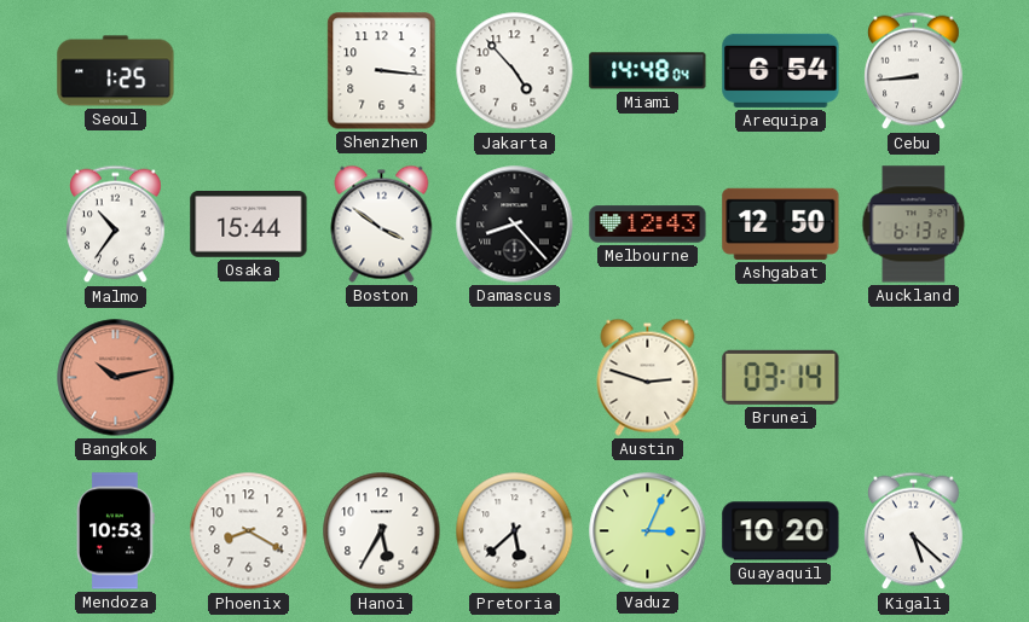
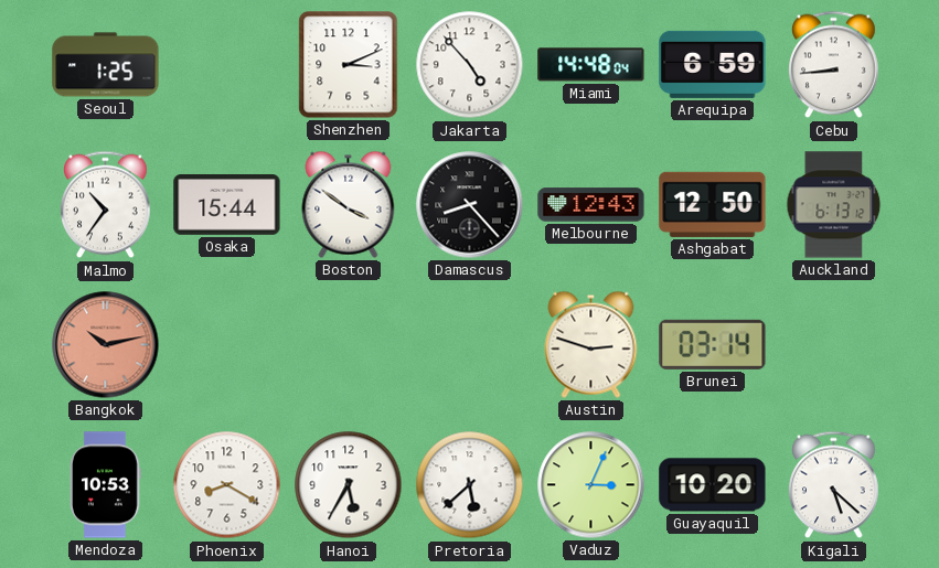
Shenzhen: 3:16 -> 3:11 (349, 65)
Arequipa: 6:54 -> 6:59 (713, 64)
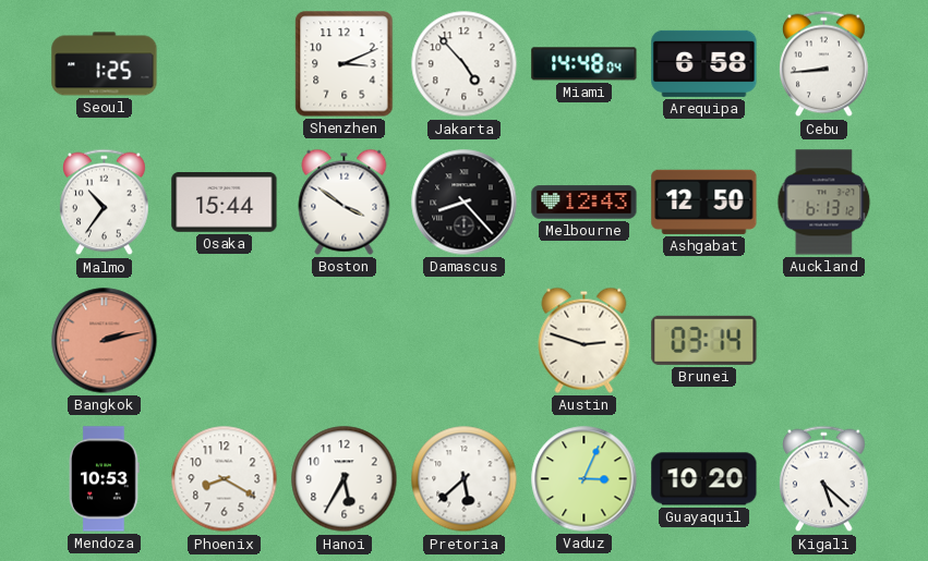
Arequipa: 6:59 -> 6:58 (704, 63)
Bangkok: 10:13 -> 2:13 (105, 341)
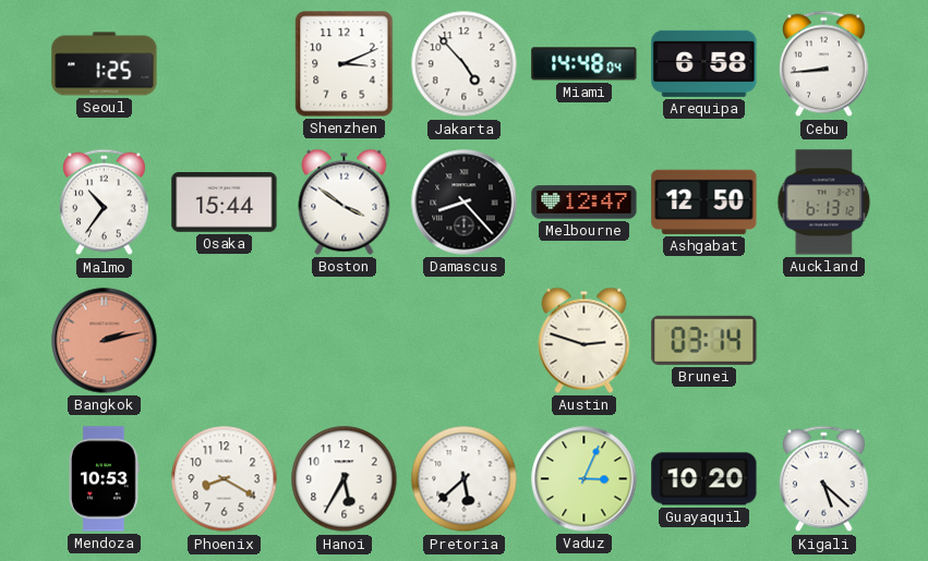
Melbourne: 12:43 -> 12:47 (584, 203)
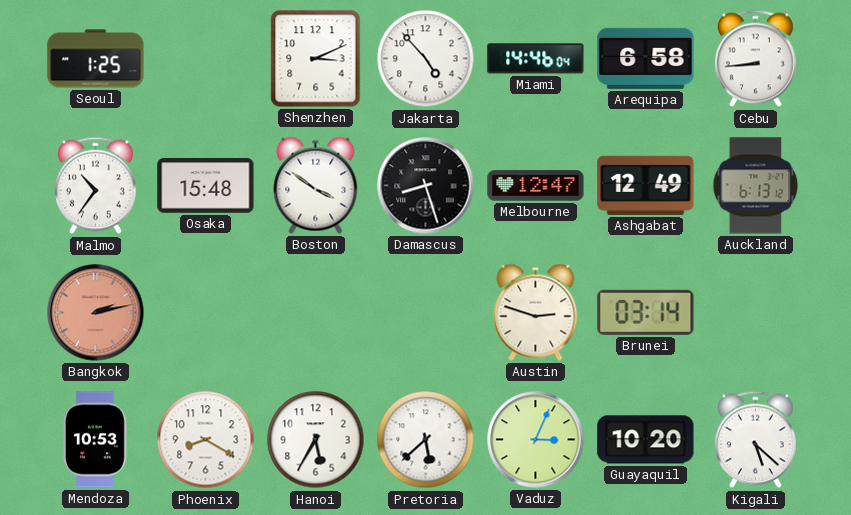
Miami: 14:48 -> 14:46 (536, 59)
Osaka: 15:44 -> 15:48 (206, 186)
Damascus: 8:23 -> 8:27 (426, 186)
Ashgabat: 12:50 -> 12:49 (646, 185)
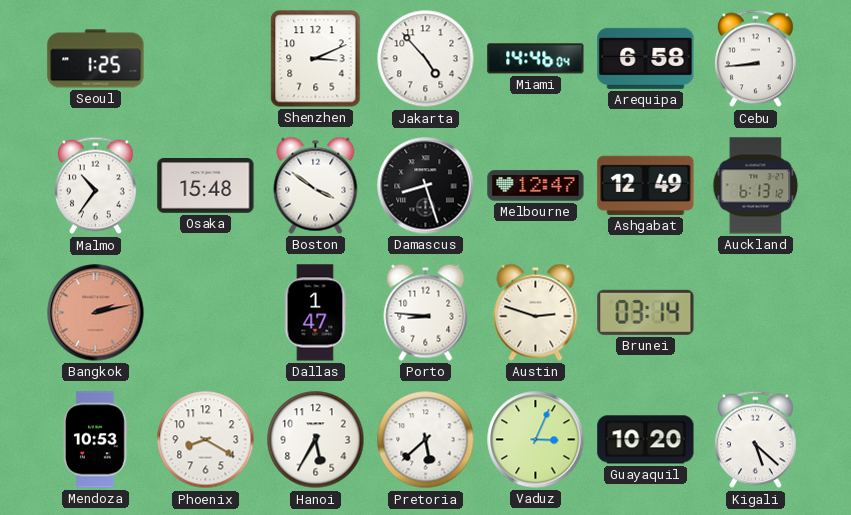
Dallas: none -> 1:47 (315, 313)
Porto: none -> 8:46 (426, 312)
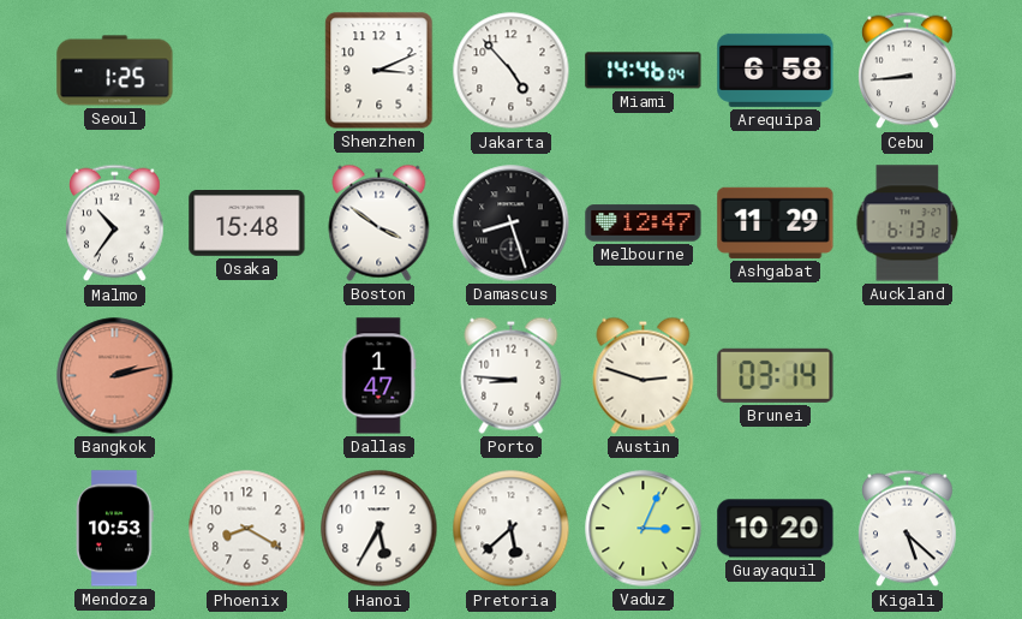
Ashgabat: 12:49 -> 11:29 (776, 222)
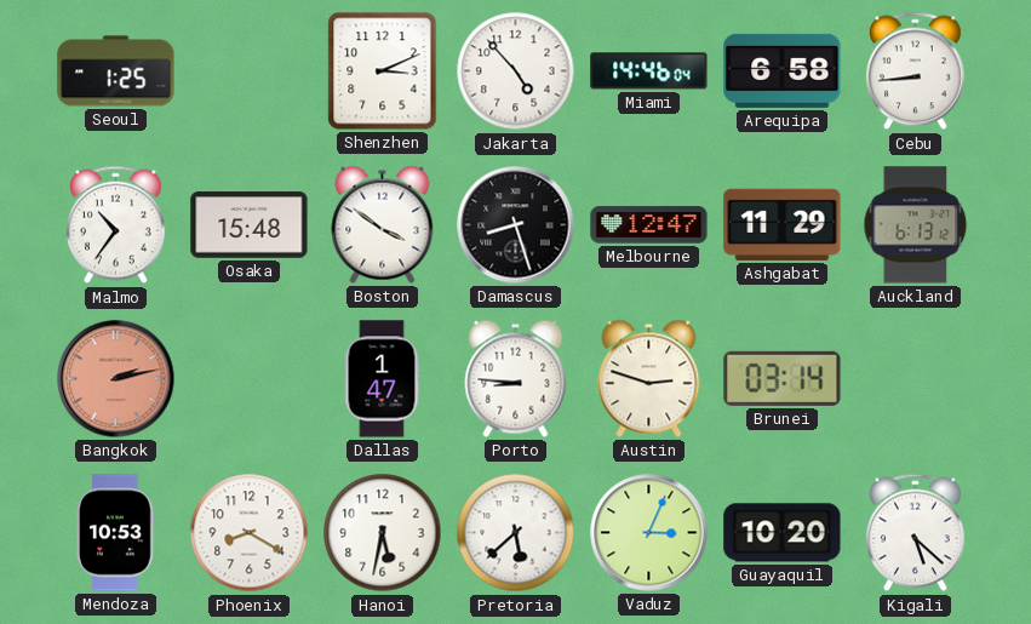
Hanoi: 5:35 -> 5:32 (383, 533)
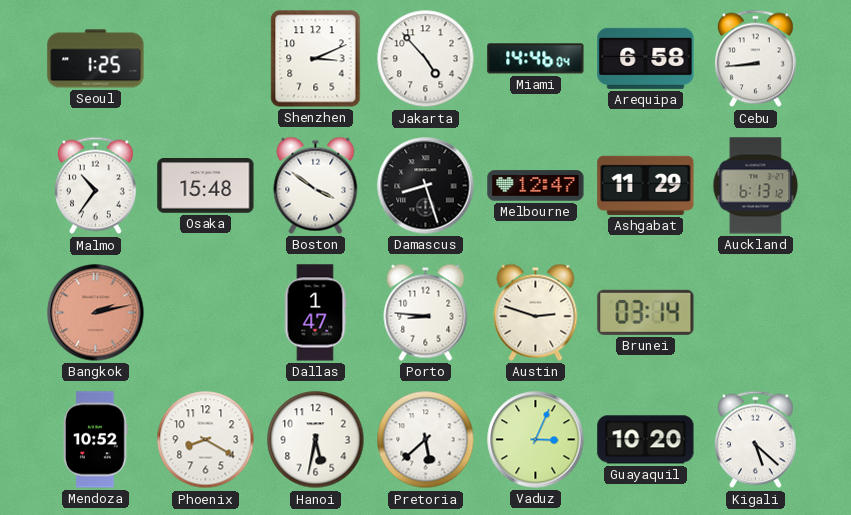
Mendoza: 10:53 -> 10:52 (96, 440)
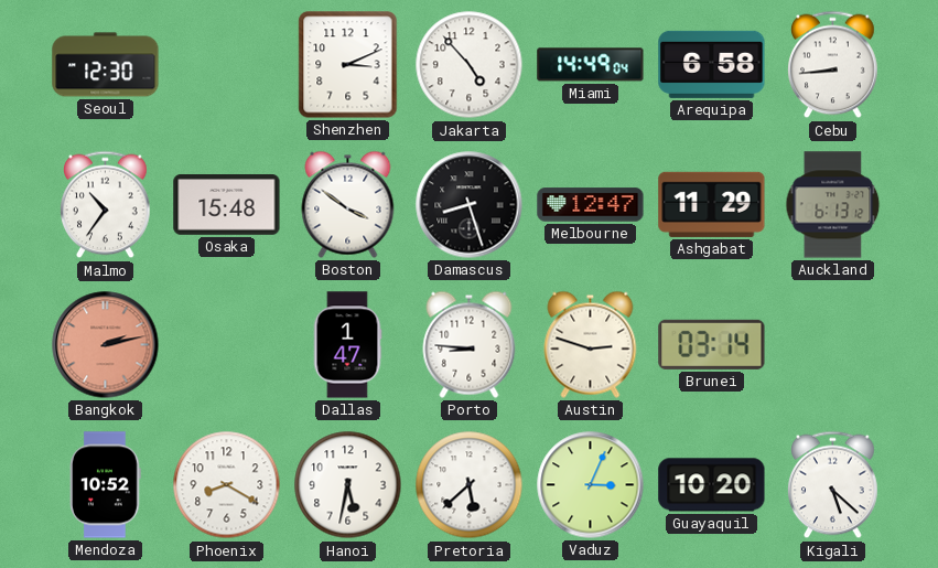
Seoul: 1:25 -> 12:30 (106, 65)
Miami: 14:46 -> 14:49 (591, 65)
